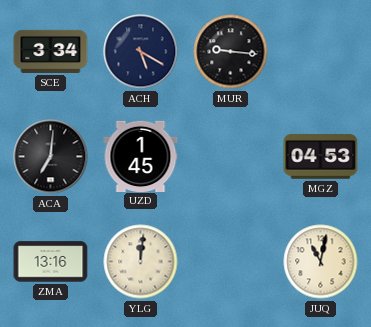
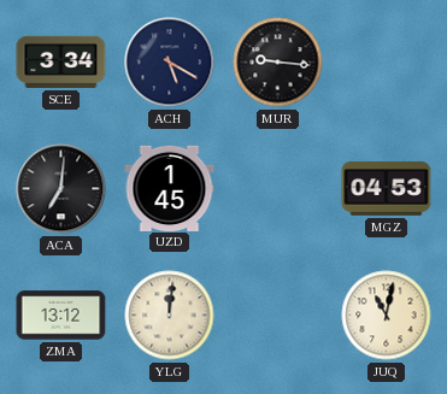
ZMA: 13:16 -> 13:12 (61, 316)
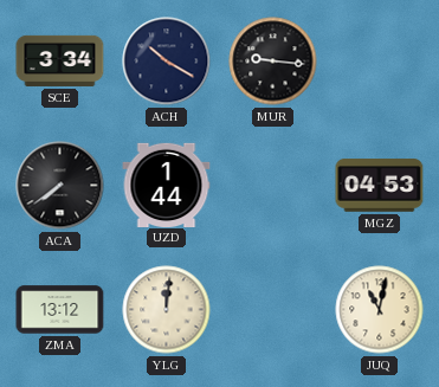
ACH: 5:20 -> 10:20 (167, 62)
ACA: 7:01 -> 7:39 (60, 186)
UZD: 1:45 -> 1:44 (167, 185)
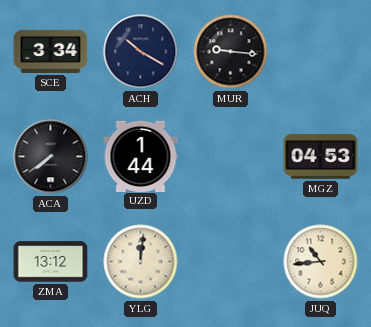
JUQ: 11:02 -> 10:44 (321, 262)
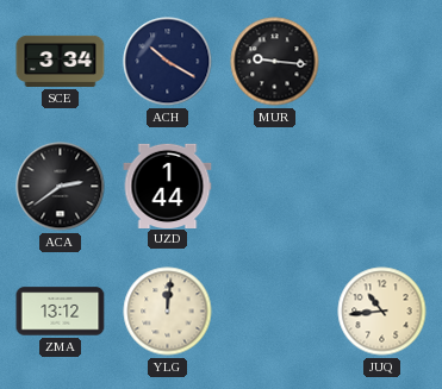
ACA: 7:39 -> 2:39 (61, 187)
MGZ: 04:53 -> none (321, 157)
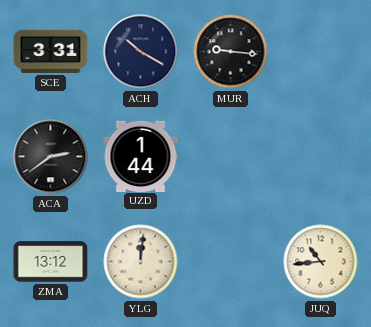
SCE: 3:34 -> 3:31 (51, 51)
